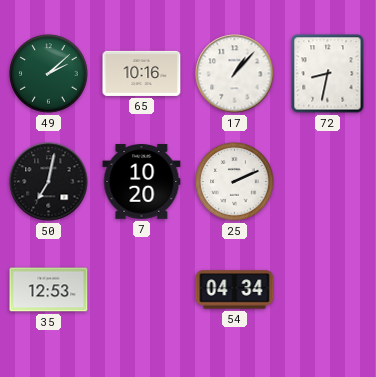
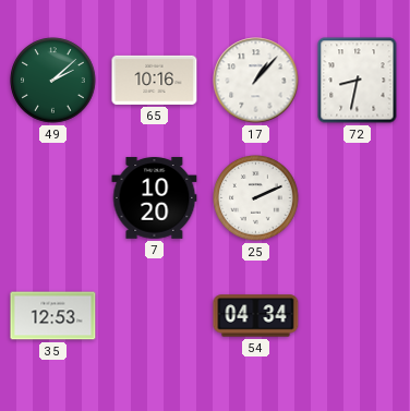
50: 7:02 -> none (49, 182)
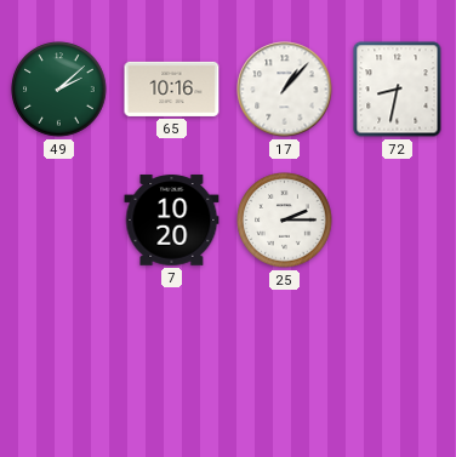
25: 2:11 -> 2:15 (285, 221)
35: 12:53 -> none (53, 316)
54: 04:34 -> none (256, 316)
